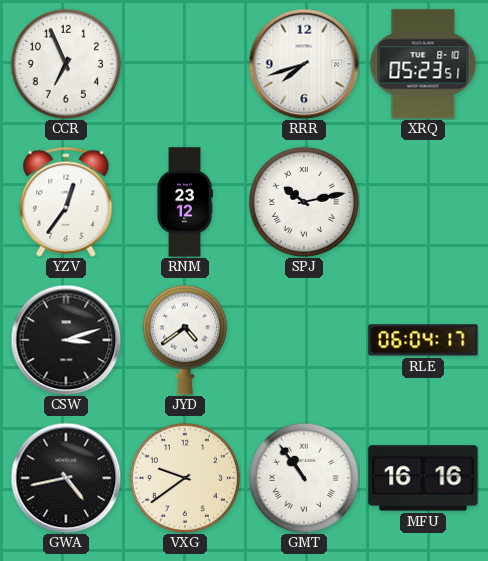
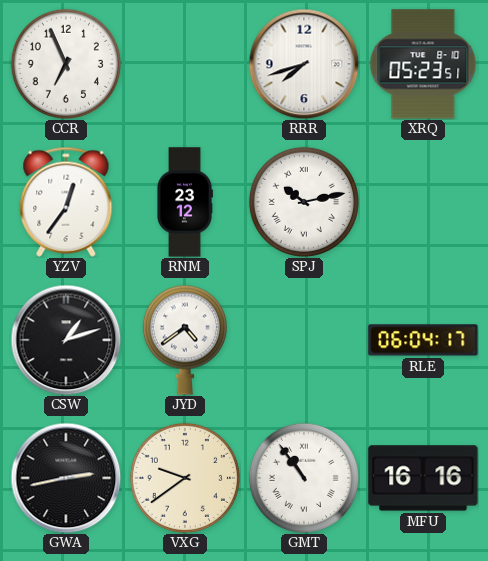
CSW: 3:12 -> 1:12 (66, 340)
GWA: 4:43 -> 2:43 (66, 478)
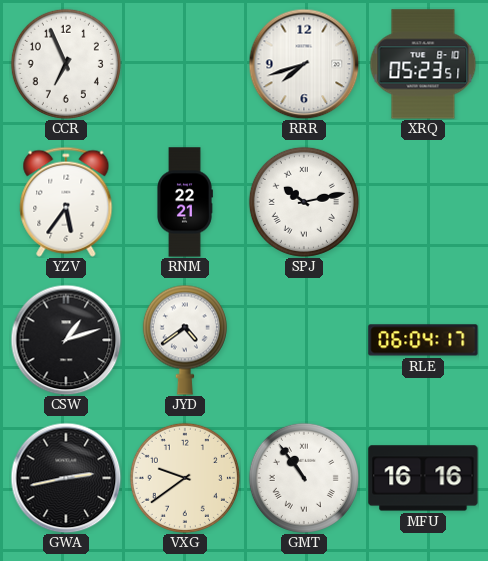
YZV: 12:36 -> 5:36 (66, 202)
RNM: 23:12 -> 22:21 (185, 202)
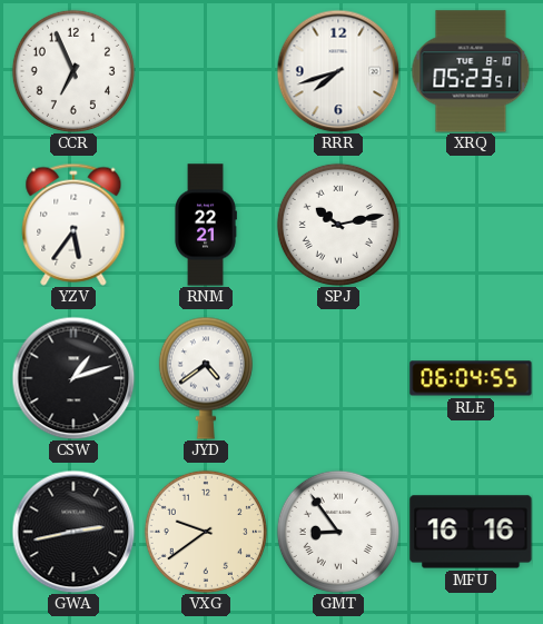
RLE: 06:04:17 -> 06:04:55 (471, 378)
GMT: 10:54 -> 8:54 (338, 532)
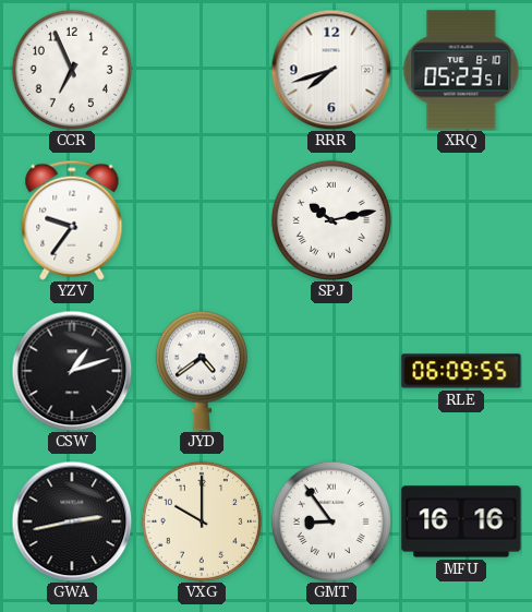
YZV: 5:36 -> 9:36 (72, 220)
RNM: 22:21 -> none (206, 225)
RLE: 06:04 -> 06:09 (461, 371)
VXG: 9:39 -> 10:00 (202, 521)
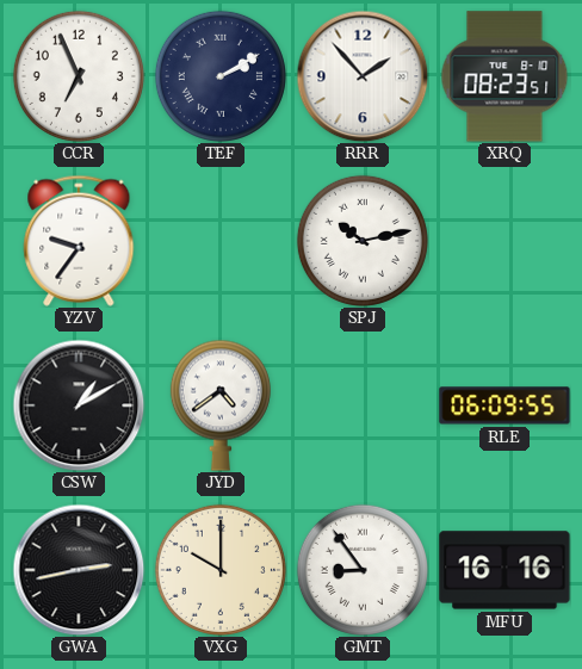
TEF: none -> 2:10 (221, 76)
RRR: 7:42 -> 1:53 (363, 76)
XRQ: 05:23 -> 08:23 (504, 76)
CSW: 1:12 -> 1:10 (79, 405)
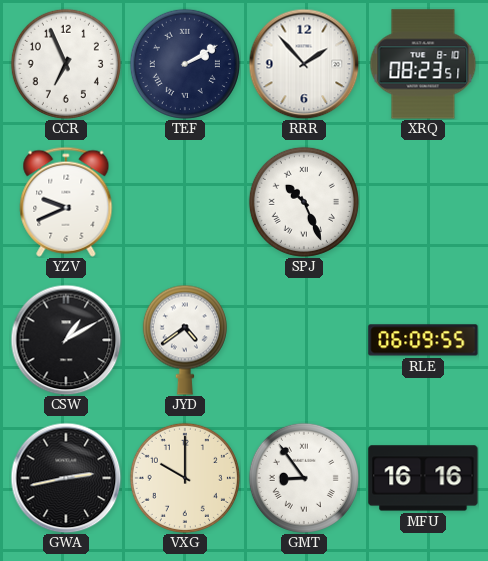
YZV: 9:36 -> 9:41 (66, 202)
SPJ: 10:13 -> 10:26 (304, 202)
